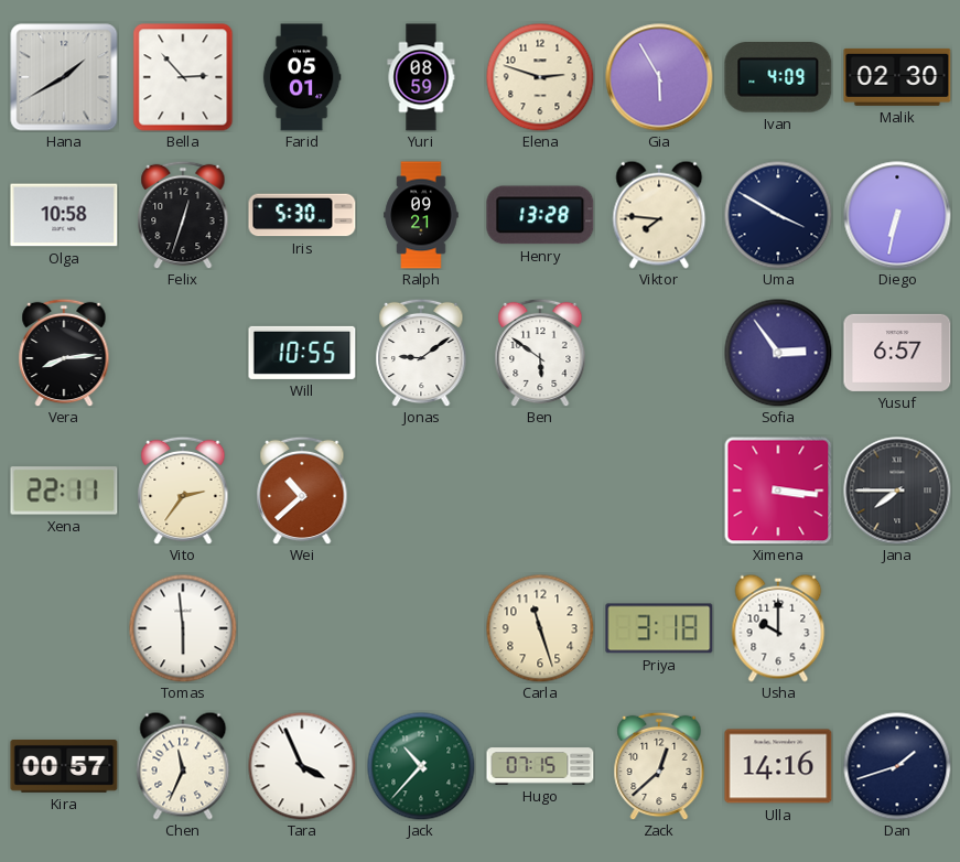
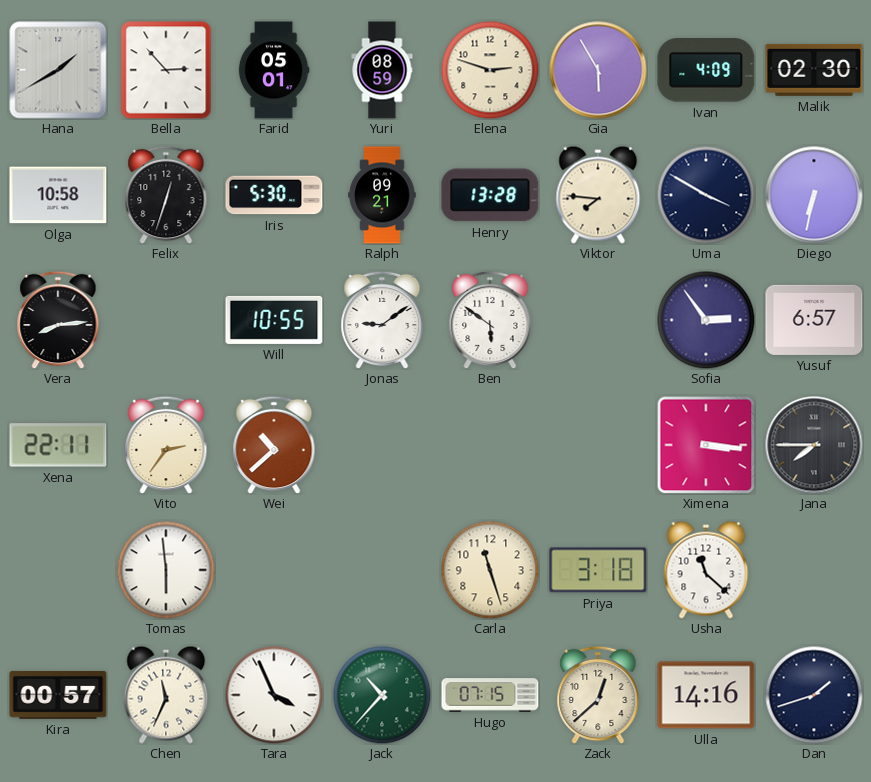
Usha: 10:00 -> 11:22 (706, 570)
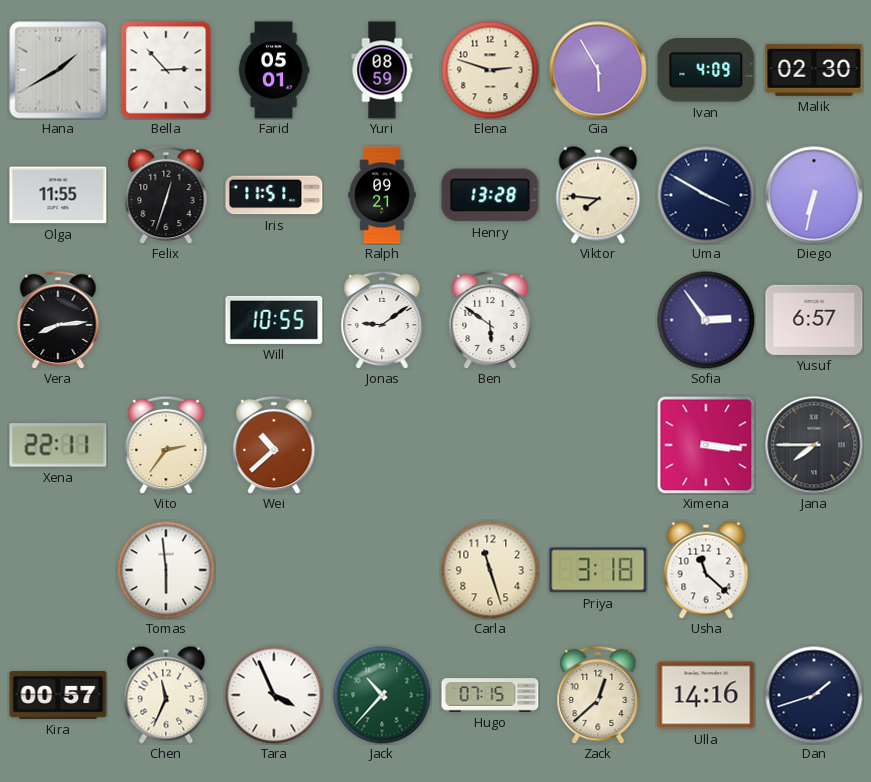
Olga: 10:58 -> 11:55 (58, 195)
Iris: 5:30 -> 11:51 (274, 195)
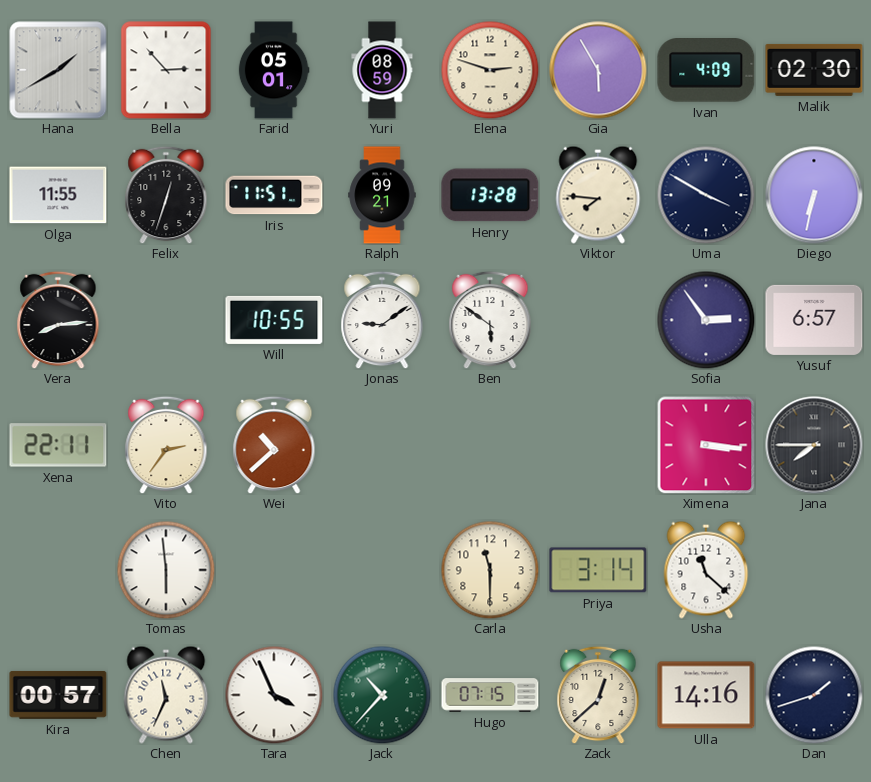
Carla: 11:27 -> 11:30 (490, 570)
Priya: 3:18 -> 3:14 (598, 570)
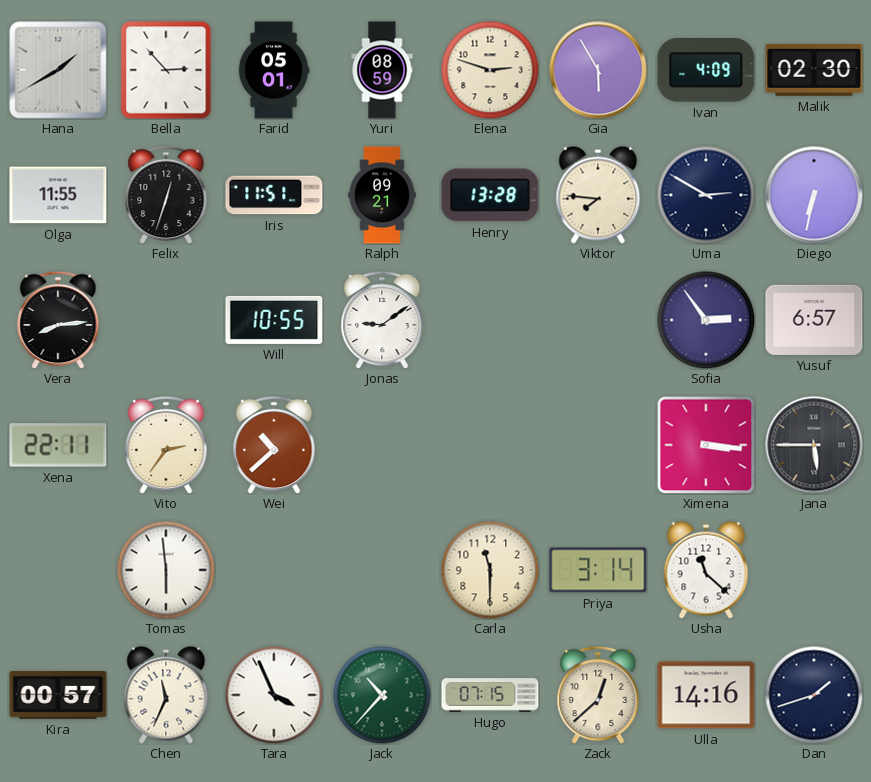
Uma: 3:50 -> 2:50 (706, 195)
Ben: 5:51 -> none (490, 320)
Jana: 7:45 -> 5:45 (814, 445)
